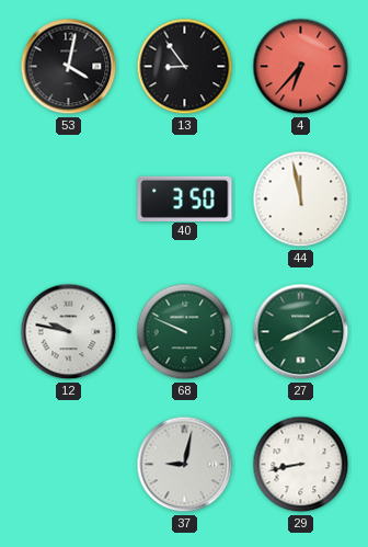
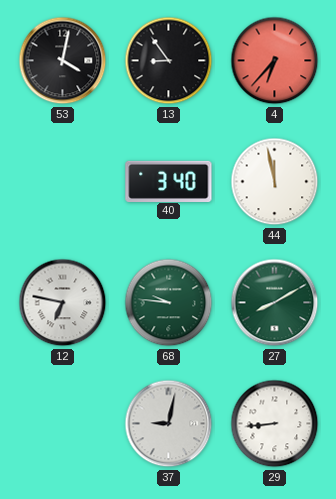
40: 3:50 -> 3:40 (169, 181)
12: 9:47 -> 6:47 (63, 303)
68: 9:49 -> 9:46 (169, 303)
29: 8:43 -> 8:44 (275, 424)
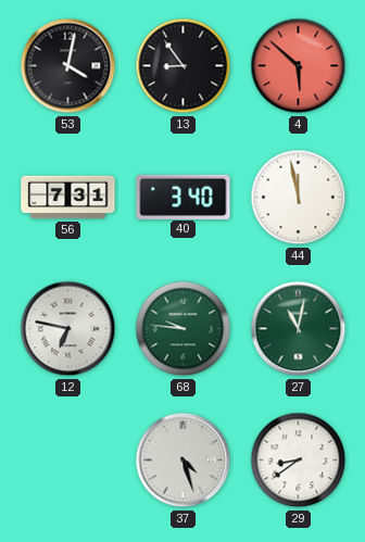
4: 6:37 -> 5:52 (299, 66)
56: none -> 7:31 (68, 198)
27: 8:10 -> 11:02 (299, 329)
37: 9:02 -> 4:27 (184, 461)
29: 8:44 -> 8:39 (299, 461)
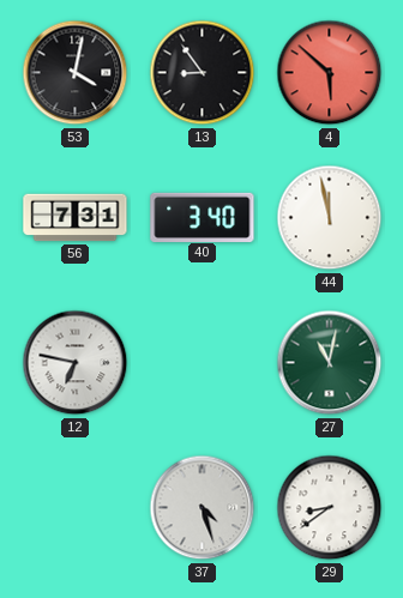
68: 9:46 -> none (184, 329)
